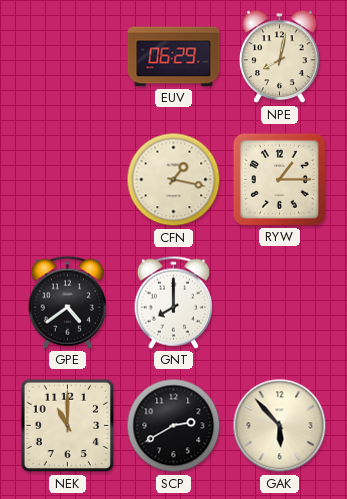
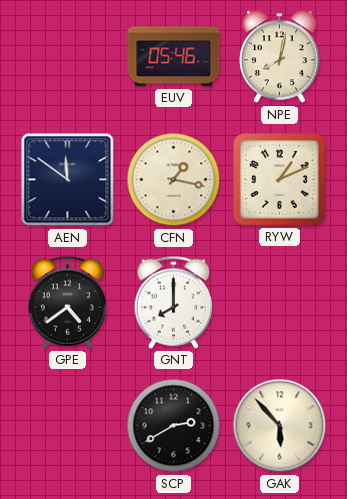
EUV: 06:29 -> 05:46 (174, 57)
AEN: none -> 11:51 (68, 180)
RYW: 1:15 -> 1:11 (279, 179)
NEK: 11:00 -> none (68, 426)
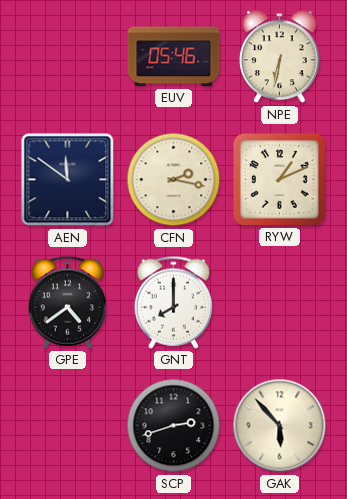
NPE: 8:02 -> 6:32 (280, 57)
CFN: 1:17 -> 2:17 (174, 180)
SCP: 2:40 -> 2:42 (174, 426)
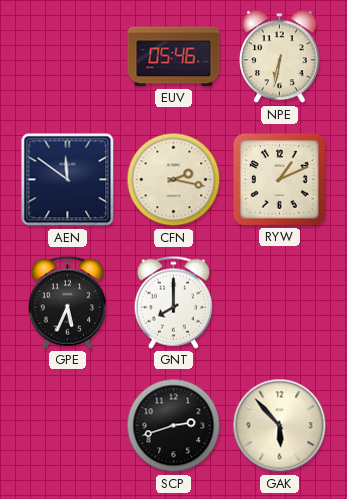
GPE: 4:39 -> 5:34 (67, 302)
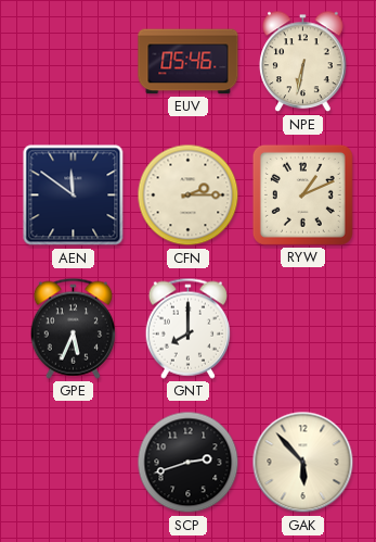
CFN: 2:17 -> 2:15 (189, 196)
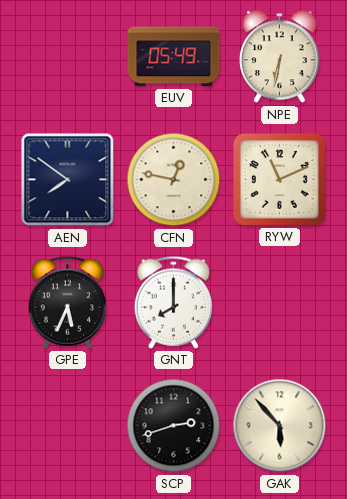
EUV: 05:46 -> 05:49 (174, 57)
AEN: 11:51 -> 7:51 (68, 180)
CFN: 2:15 -> 12:47 (174, 180)
RYW: 1:11 -> 11:11 (279, 179)
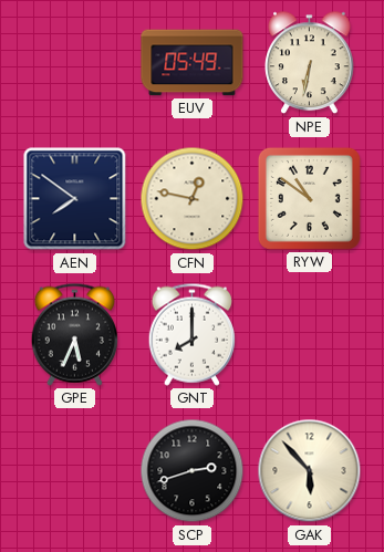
RYW: 11:11 -> 10:51 (309, 198)
